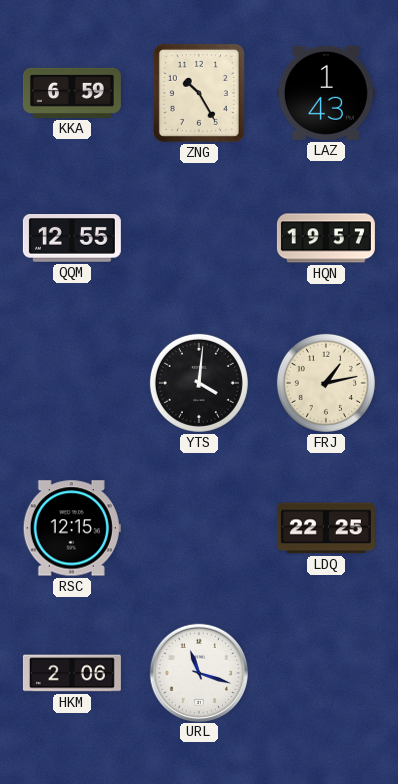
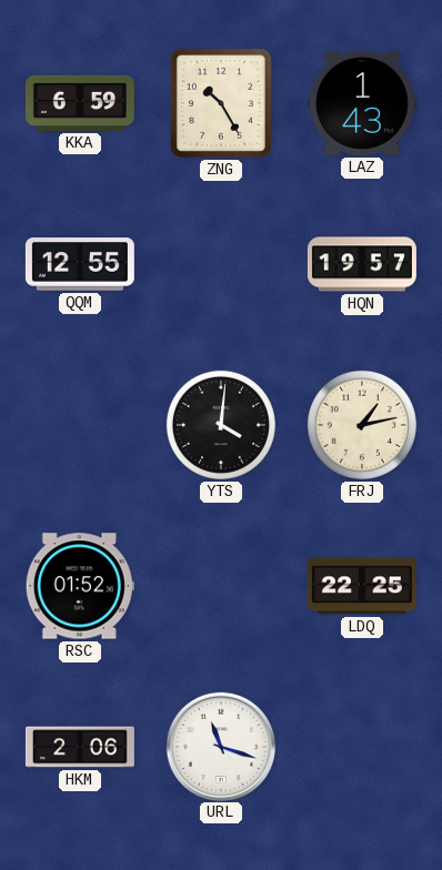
RSC: 12:15 -> 01:52 (80, 586)
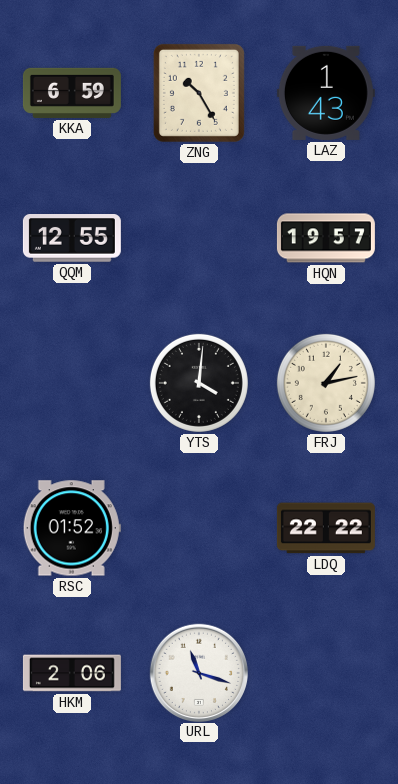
LDQ: 22:25 -> 22:22 (326, 528)
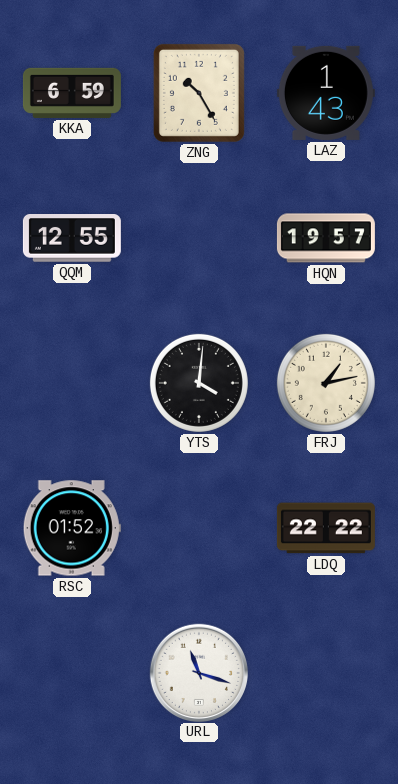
HKM: 2:06 -> none (72, 673)
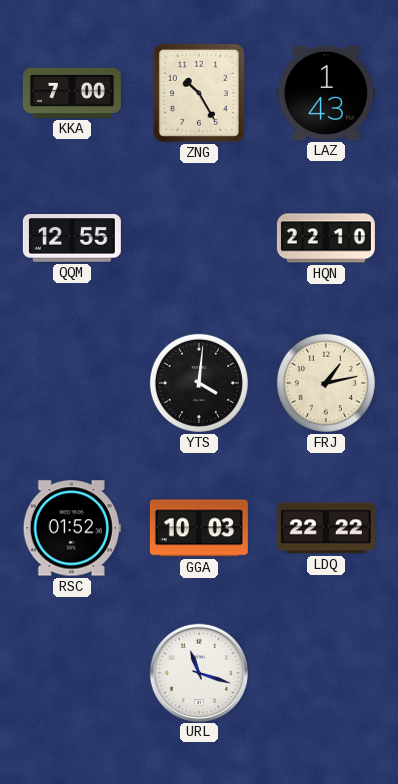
KKA: 6:59 -> 7:00 (72, 93)
HQN: 19:57 -> 22:10 (326, 238)
GGA: none -> 10:03 (199, 528)
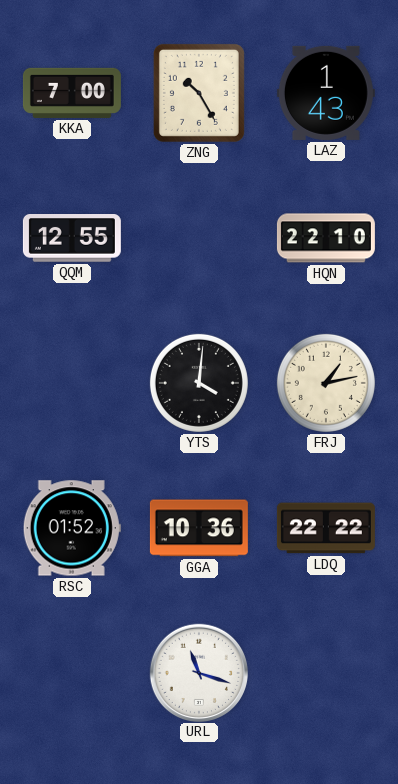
GGA: 10:03 -> 10:36 (199, 528)
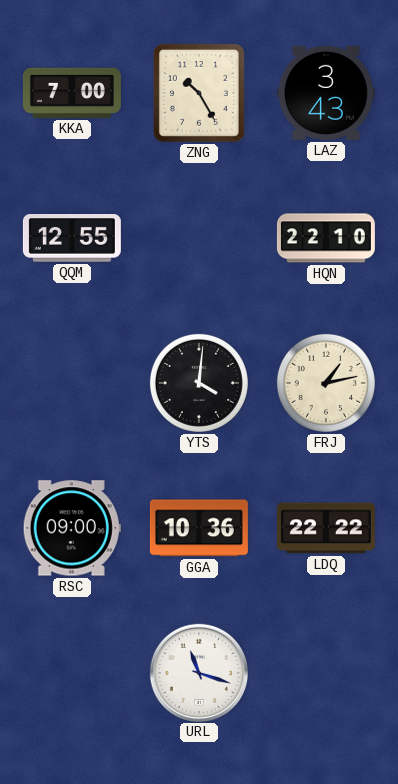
LAZ: 1:43 -> 3:43 (326, 93)
RSC: 01:52 -> 09:00 (72, 528)
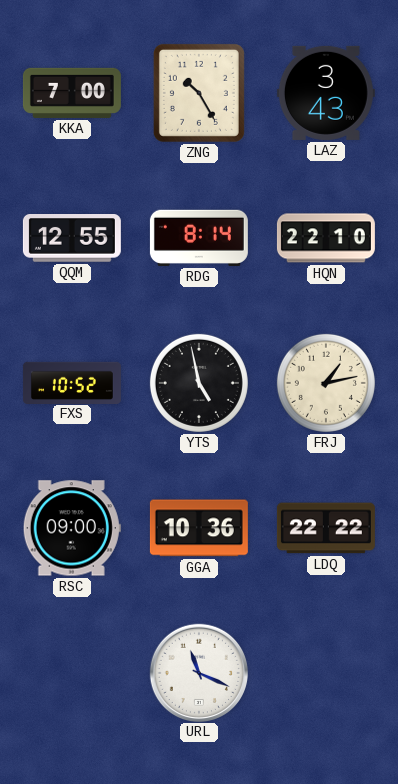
RDG: none -> 8:14 (199, 238)
FXS: none -> 10:52 (72, 382)
YTS: 4:01 -> 4:58 (199, 383)
URL: 11:18 -> 11:19 (198, 672)
